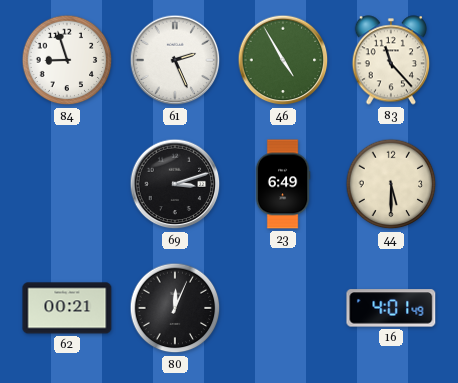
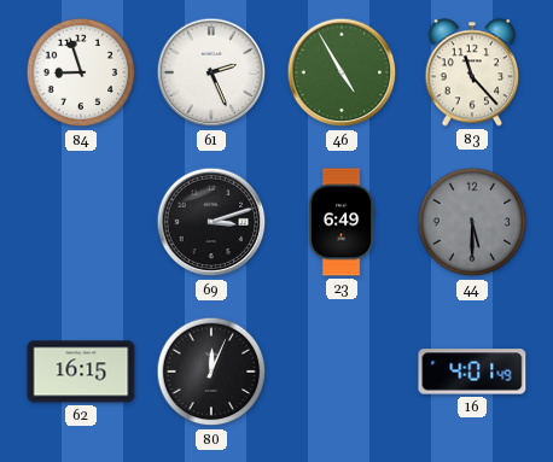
44 dial: cream -> grey (472, 222)
62: 00:21 -> 16:15 (81, 372)
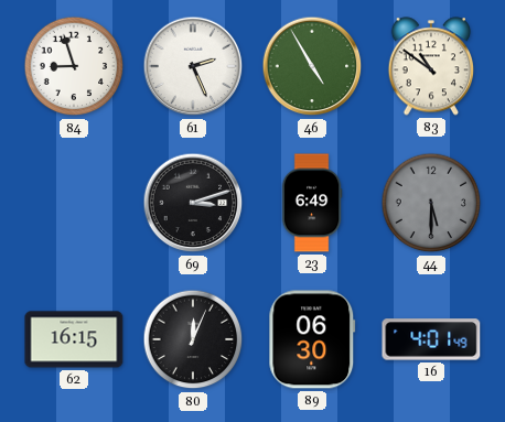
83: 11:23 -> 10:51 (430, 66)
89: none -> 06:30 (312, 339)
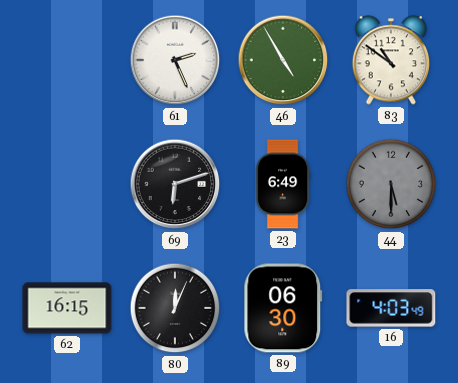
84: 8:57 -> none (74, 66)
69: 3:12 -> 6:12 (175, 184)
16: 4:01 -> 4:03 (391, 308)
